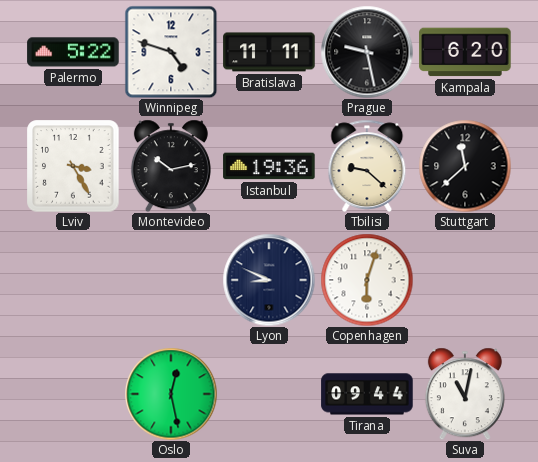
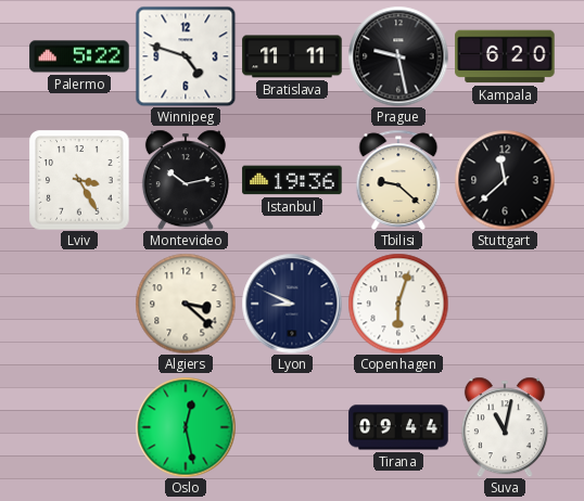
Algiers: none -> 3:22 (186, 304)
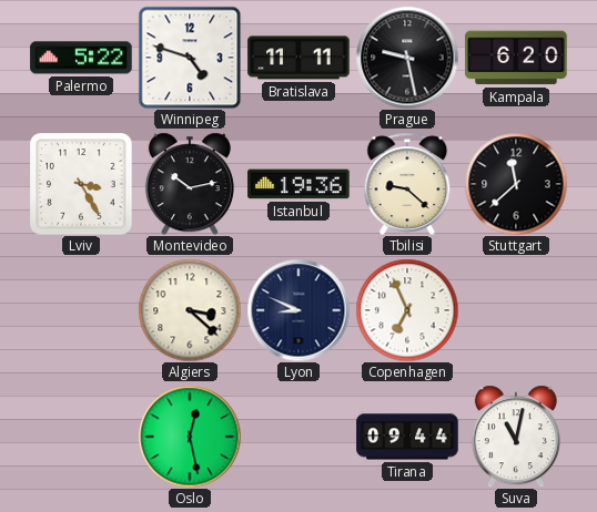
Copenhagen: 6:03 -> 6:56 (407, 310)
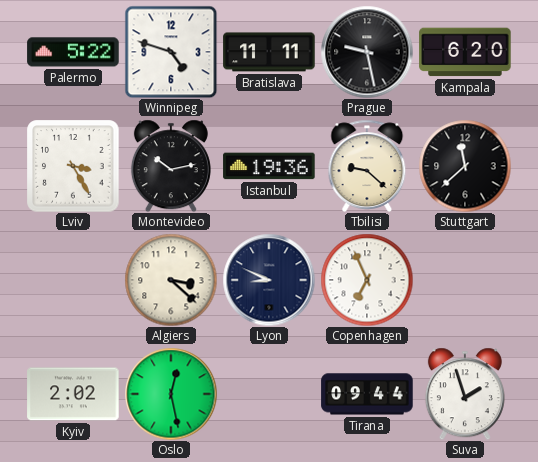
Kyiv: none -> 2:02 (73, 394)
Suva: 11:02 -> 1:57 (465, 394)
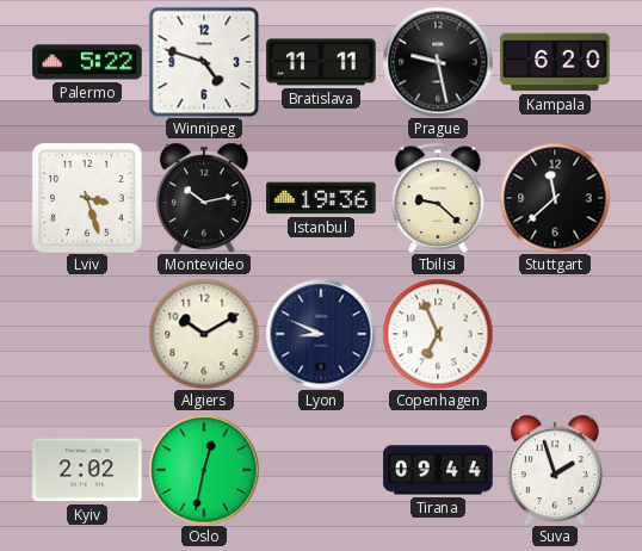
Lviv: 3:25 -> 3:27 (87, 198)
Algiers: 3:22 -> 10:10 (204, 334)
Oslo: 12:28 -> 12:32 (204, 470)
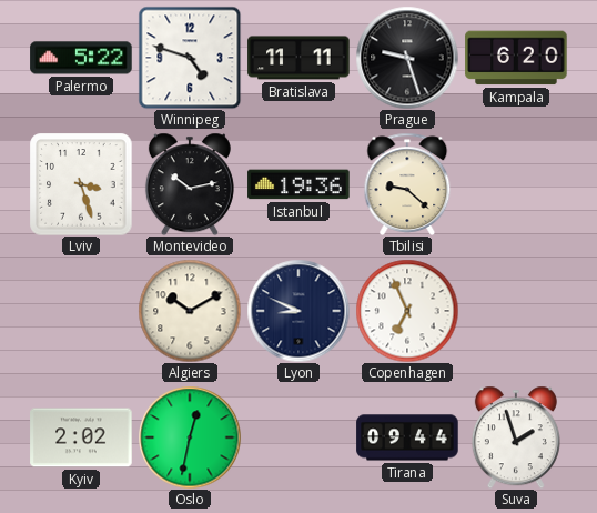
Prague: 9:28 -> 9:27 (407, 58)
Stuttgart: 11:38 -> none (555, 198)
